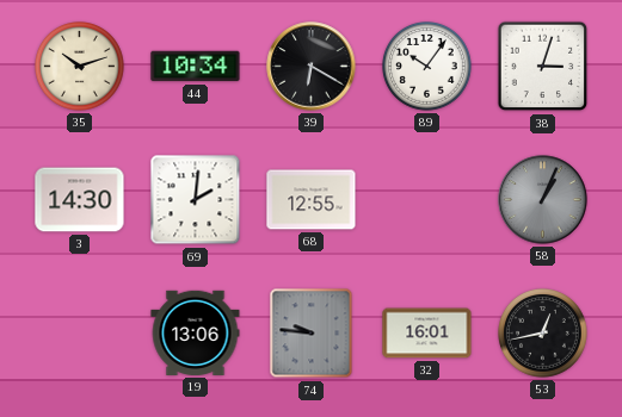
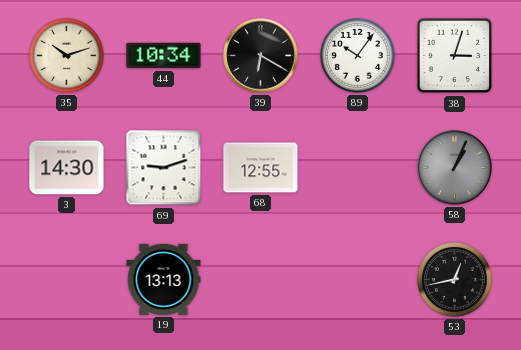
69: 2:01 -> 9:12 (164, 168)
19: 13:06 -> 13:13 (164, 279)
74: 9:46 -> none (312, 334)
32: 16:01 -> none (427, 334)
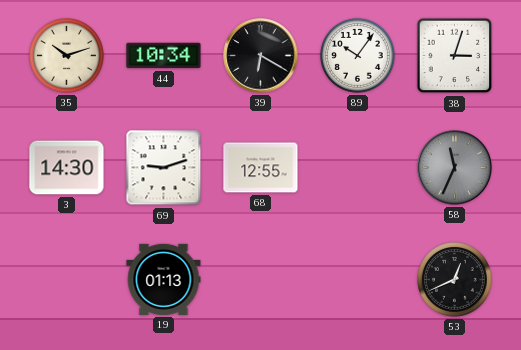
58: 1:04 -> 11:34 (455, 168)
19: 13:13 -> 01:13 (164, 279)
53: 12:43 -> 12:41 (455, 280)
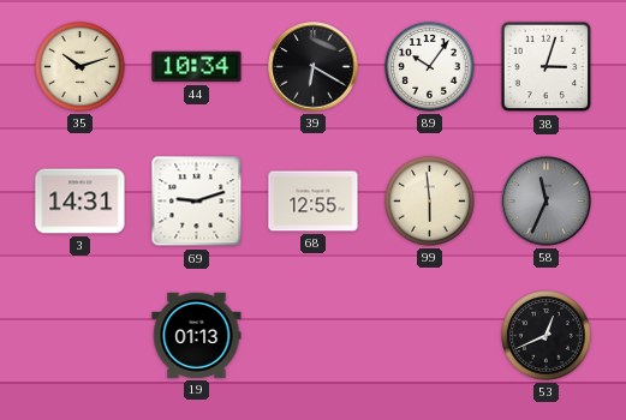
3: 14:30 -> 14:31 (81, 202)
99: none -> 5:59 (430, 202)
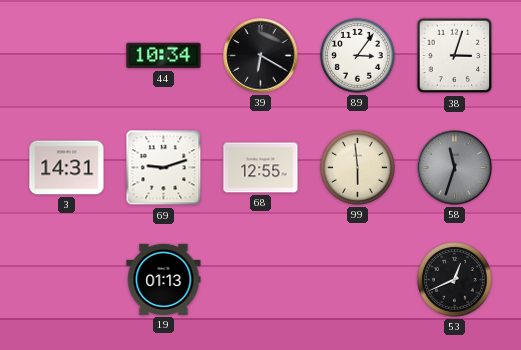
35: 10:12 -> none (81, 67)
89: 10:06 -> 3:06 (358, 56)
58: 11:34 -> 11:33 (455, 168)
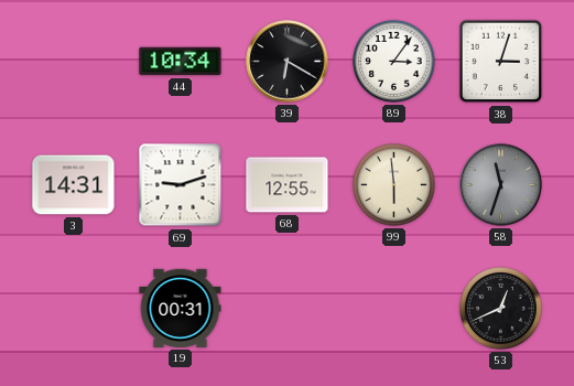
19: 01:13 -> 00:31 (181, 308)
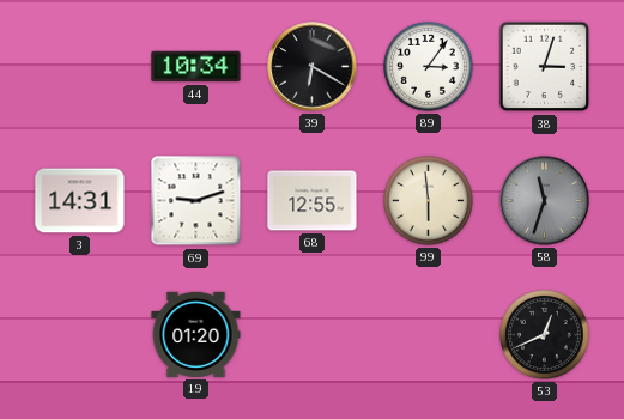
19: 00:31 -> 01:20 (196, 334)
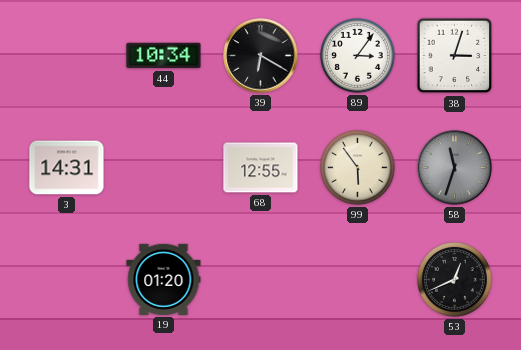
69: 9:12 -> none (196, 201)
99: 5:59 -> 5:54 (358, 168)
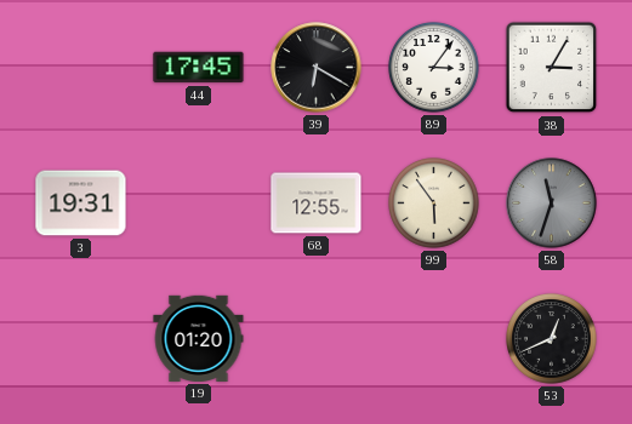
44: 10:34 -> 17:45 (199, 68)
38: 3:03 -> 3:05 (552, 68)
3: 14:31 -> 19:31 (81, 204)
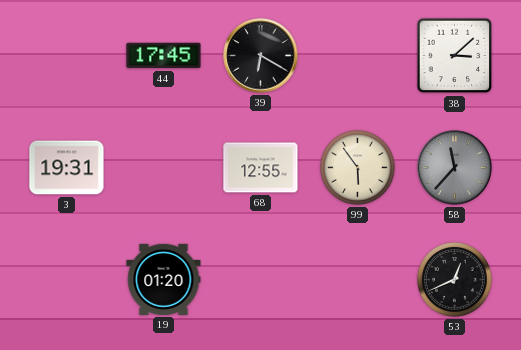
89: 3:06 -> none (434, 68)
38: 3:05 -> 3:08 (455, 56)
58: 11:33 -> 11:37 (455, 168)
